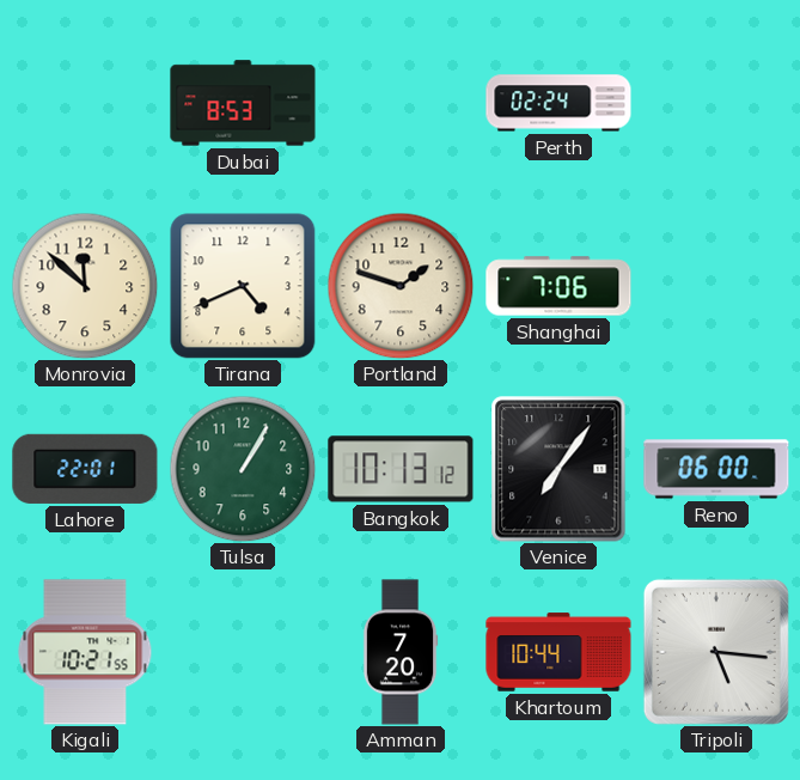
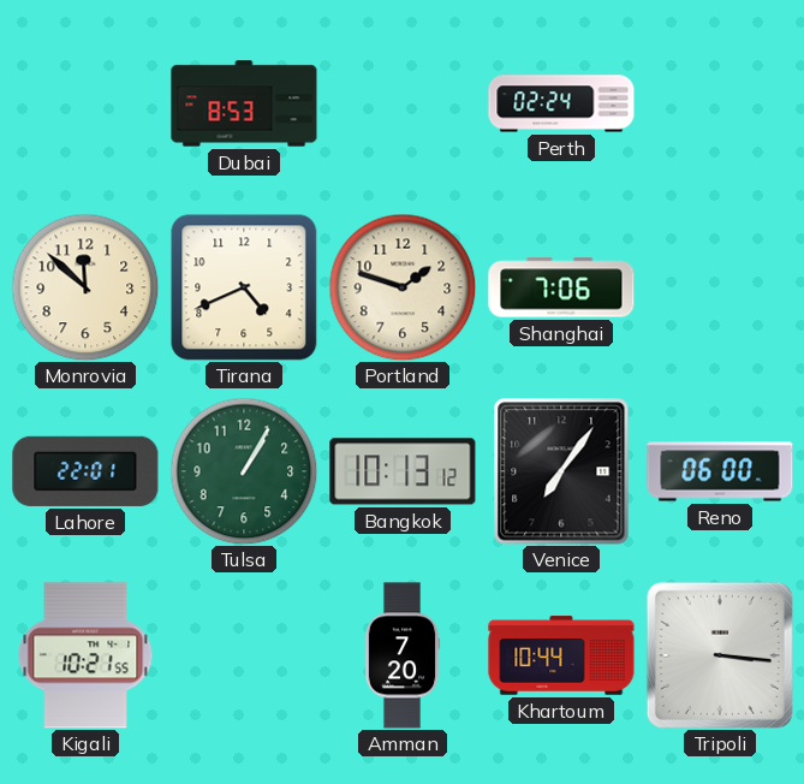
Tripoli: 5:16 -> 3:16 (720, 655)
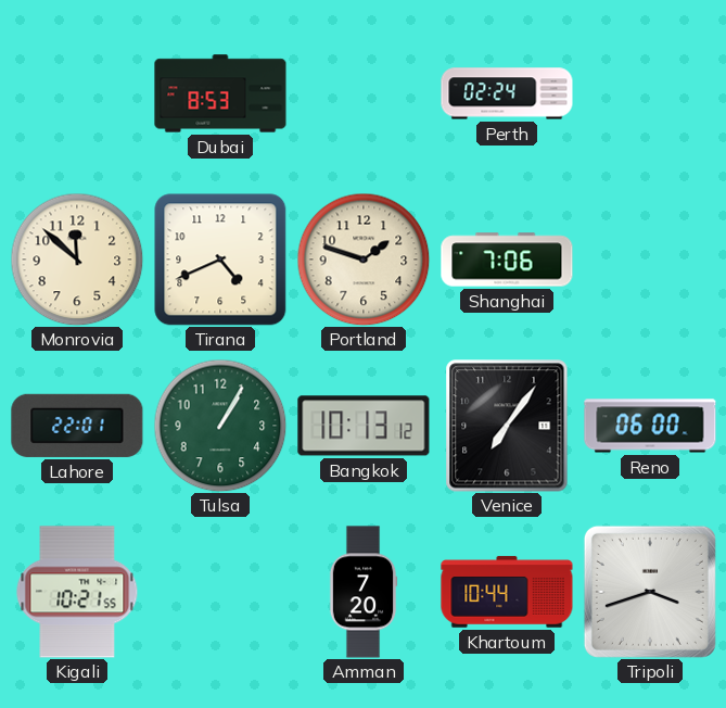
Tripoli: 3:16 -> 3:42 (650, 592)
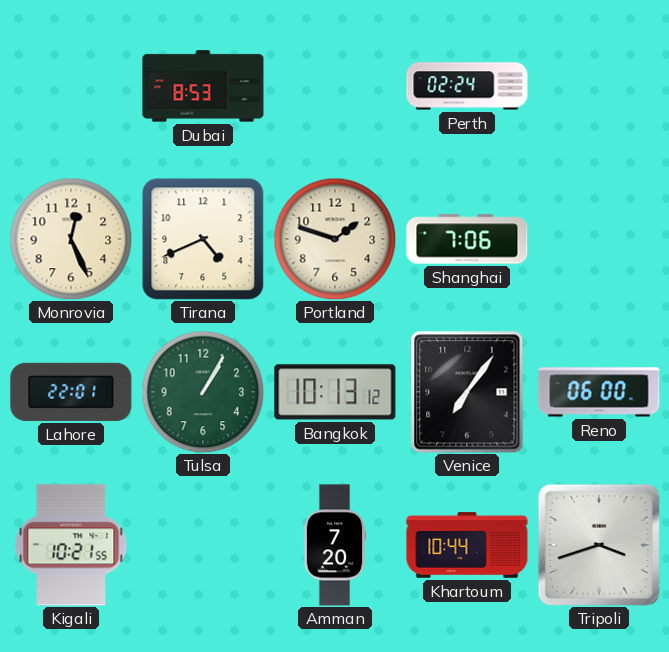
Monrovia: 11:52 -> 12:26 (71, 239)
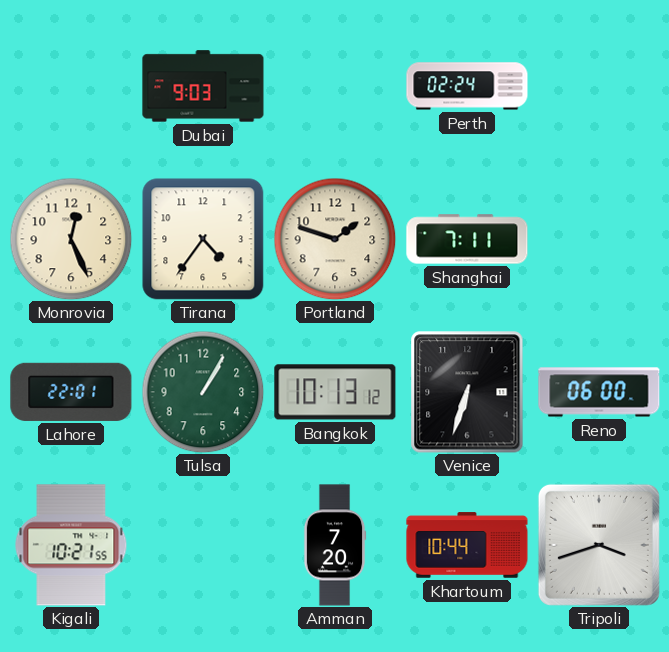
Dubai: 8:53 -> 9:03 (203, 86)
Tirana: 4:41 -> 4:36 (203, 239)
Shanghai: 7:06 -> 7:11 (467, 239)
Venice: 7:06 -> 6:33 (467, 392)
